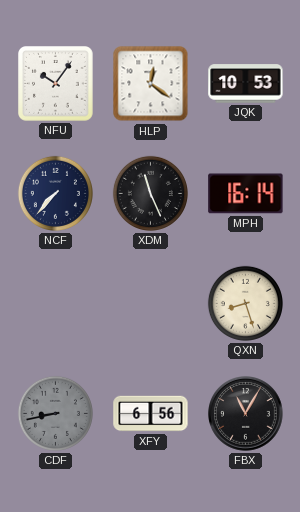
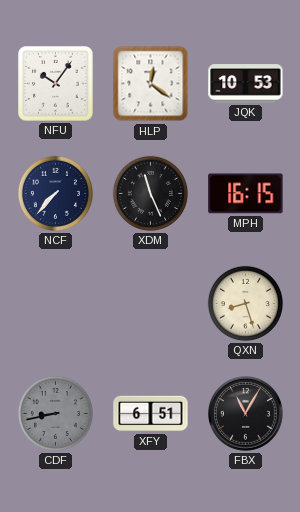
MPH: 16:14 -> 16:15 (246, 194)
XFY: 6:56 -> 6:51 (151, 414)
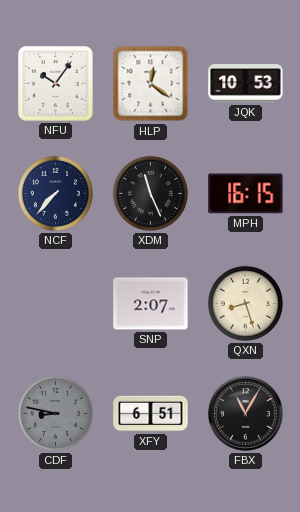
SNP: none -> 2:07 (151, 304)
CDF: 8:43 -> 8:47 (55, 413)
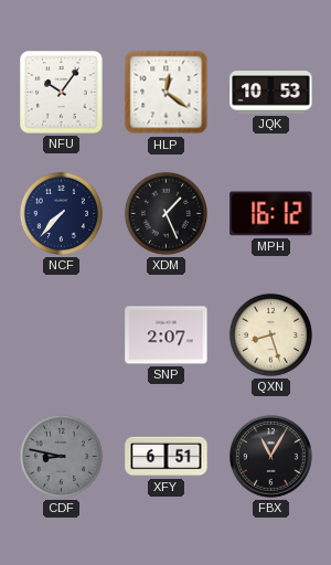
XDM: 11:26 -> 1:26 (165, 213)
MPH: 16:15 -> 16:12 (271, 214)
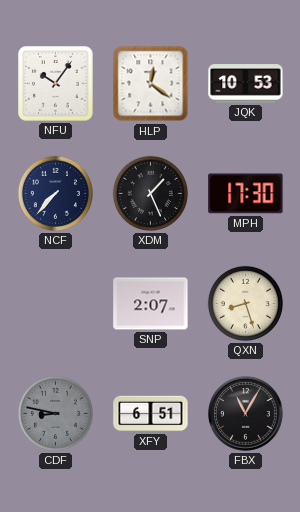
MPH: 16:12 -> 17:30 (246, 194)
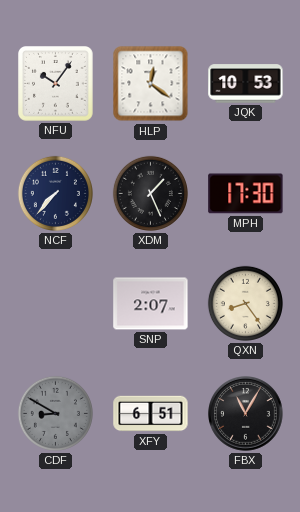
QXN: 8:27 -> 8:24 (245, 303)
CDF: 8:47 -> 8:50 (55, 413)
